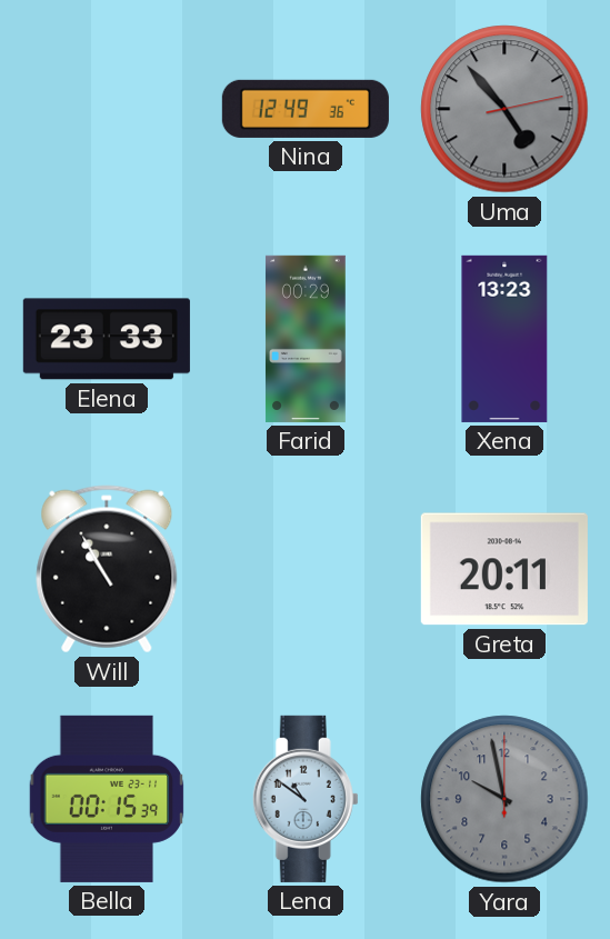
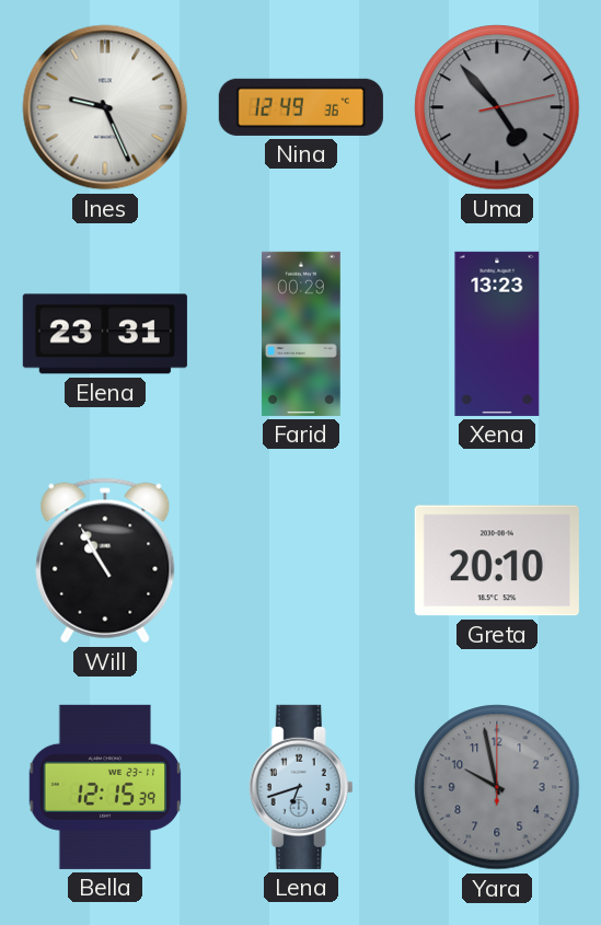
Ines: none -> 9:26 (105, 107)
Elena: 23:33 -> 23:31 (105, 334)
Greta: 20:11 -> 20:10 (497, 560)
Bella: 00:15 -> 12:15 (105, 787)
Lena: 10:51 -> 6:42 (301, 787)
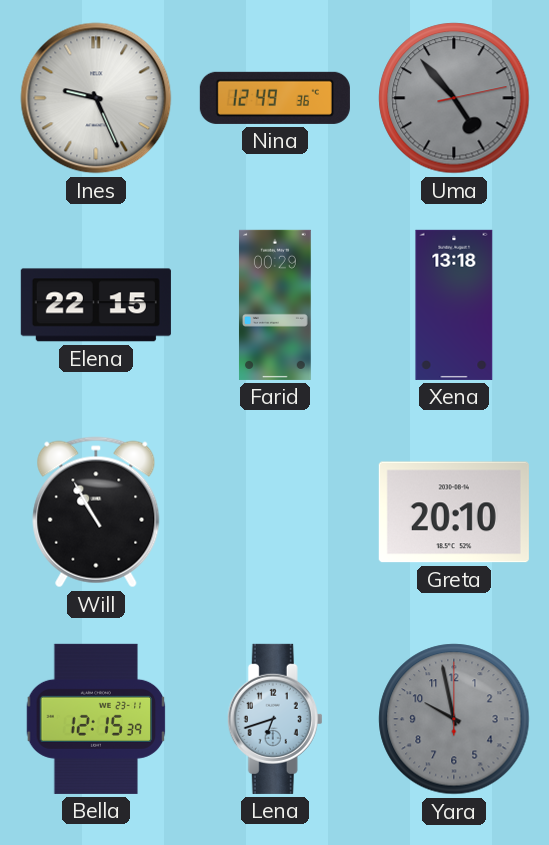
Elena: 23:31 -> 22:15 (96, 305)
Xena: 13:23 -> 13:18 (454, 305)
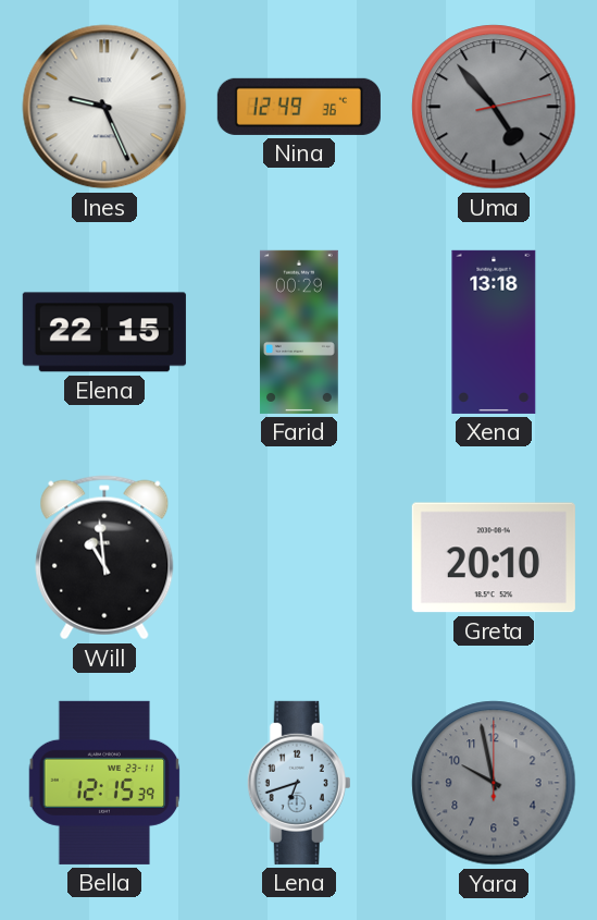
Will: 10:55 -> 10:59 (104, 557)
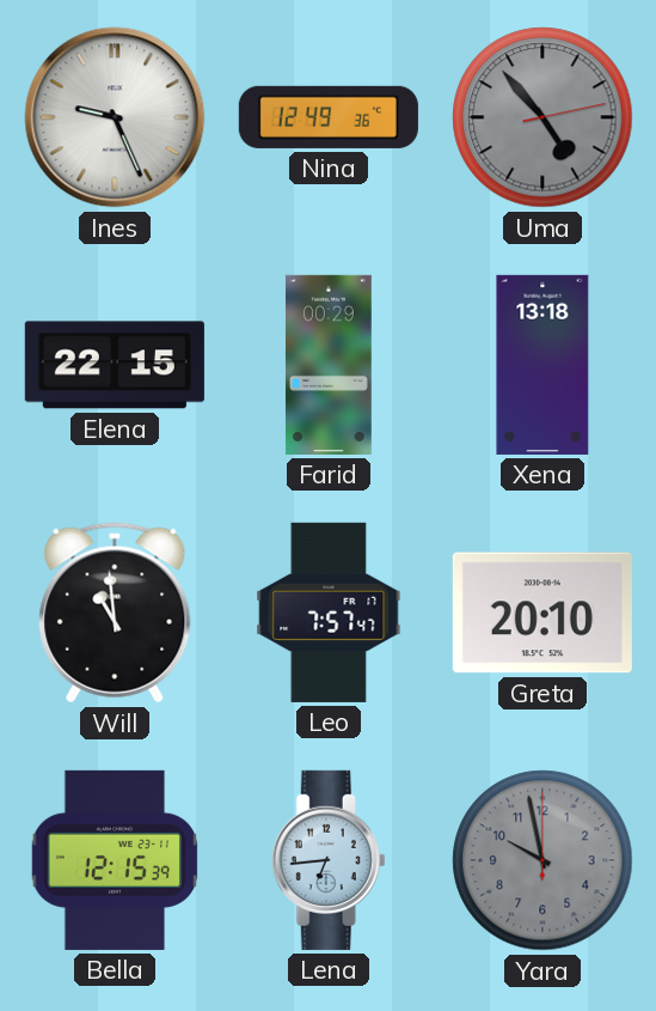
Leo: none -> 7:57 (329, 613)
Lena: 6:42 -> 6:44 (329, 860)
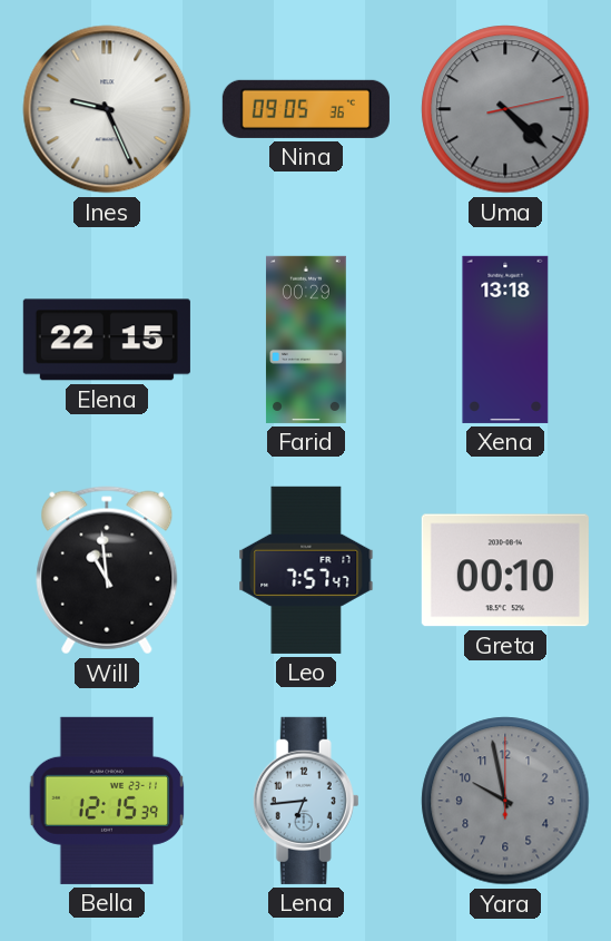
Nina: 12:49 -> 09:05 (306, 109)
Uma: 4:53 -> 4:22 (505, 109)
Greta: 20:10 -> 00:10 (505, 570)
